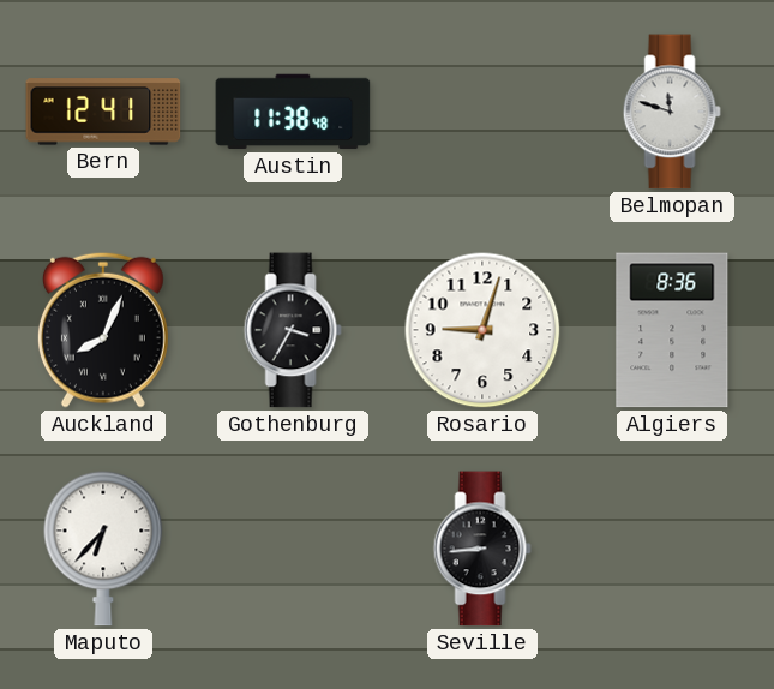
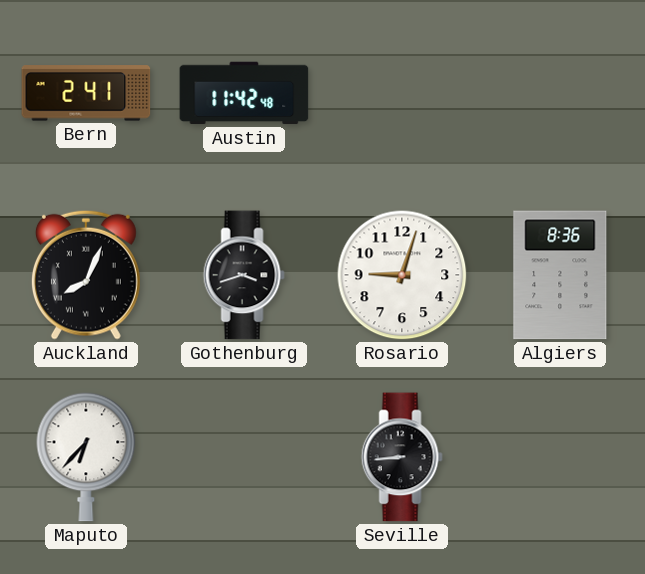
Bern: 12:41 -> 2:41 (86, 93)
Austin: 11:38 -> 11:42 (244, 93)
Belmopan: 11:48 -> none (672, 112)
Gothenburg: 3:35 -> 3:42 (244, 275)
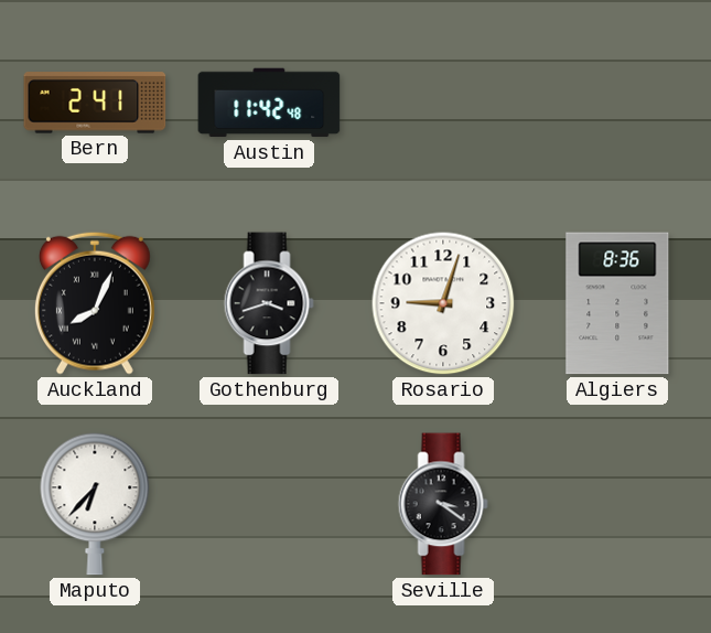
Seville: 8:44 -> 3:21 (443, 504)
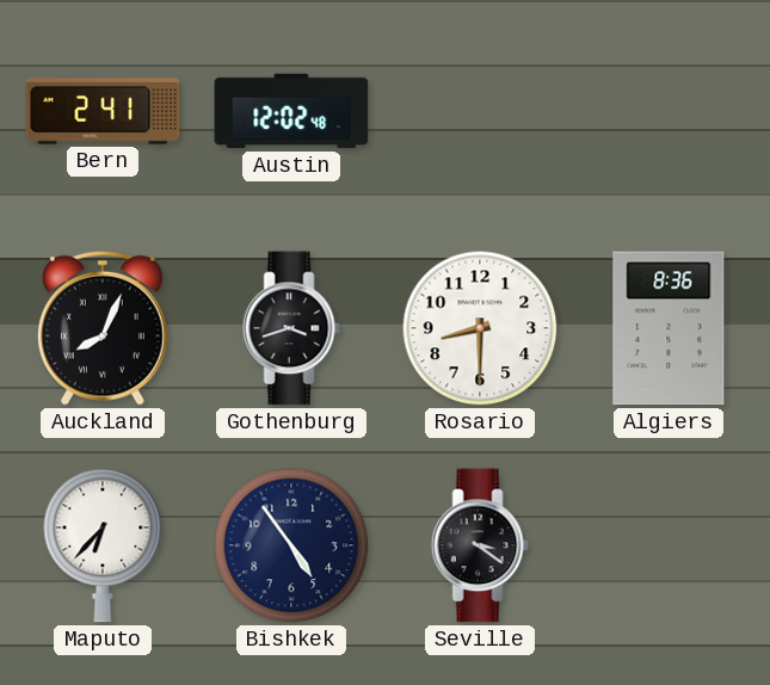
Austin: 11:42 -> 12:02 (291, 111)
Rosario: 9:03 -> 8:30 (480, 328)
Bishkek: none -> 4:54 (291, 545)
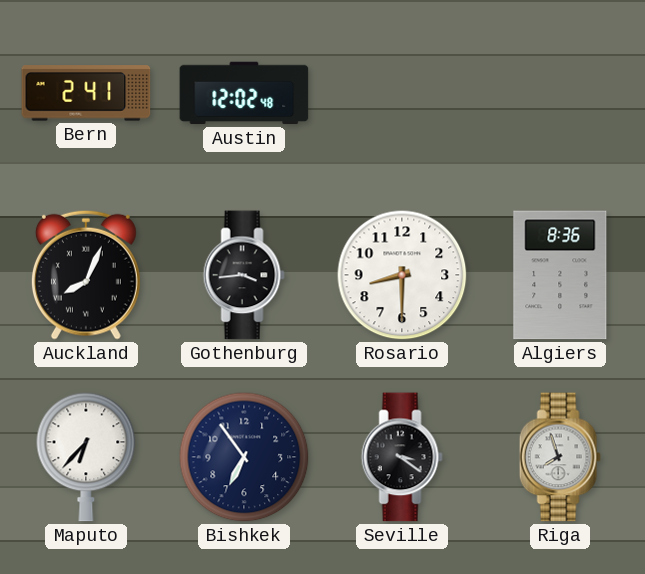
Gothenburg: 3:42 -> 3:44 (244, 275)
Bishkek: 4:54 -> 6:54 (244, 457)
Riga: none -> 7:57 (560, 457)
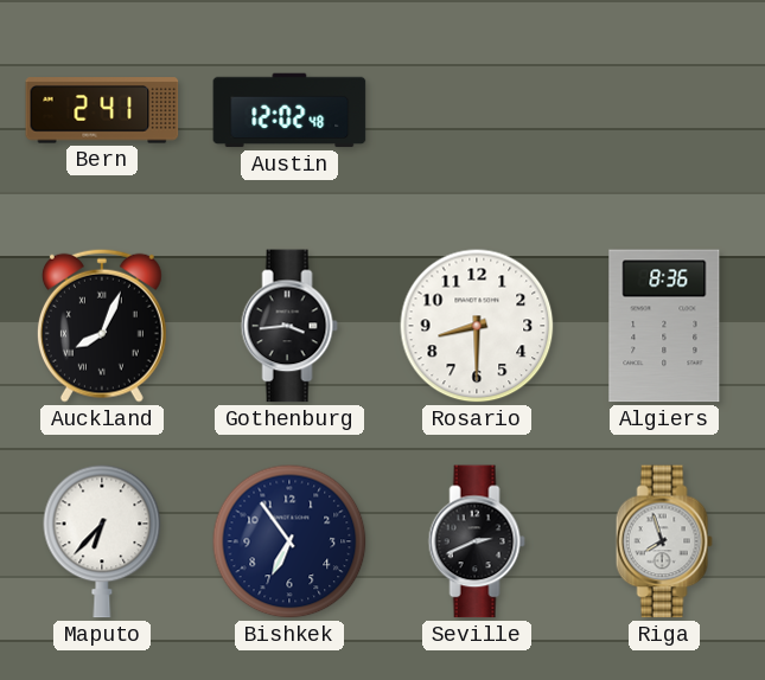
Seville: 3:21 -> 2:41 (477, 541)
